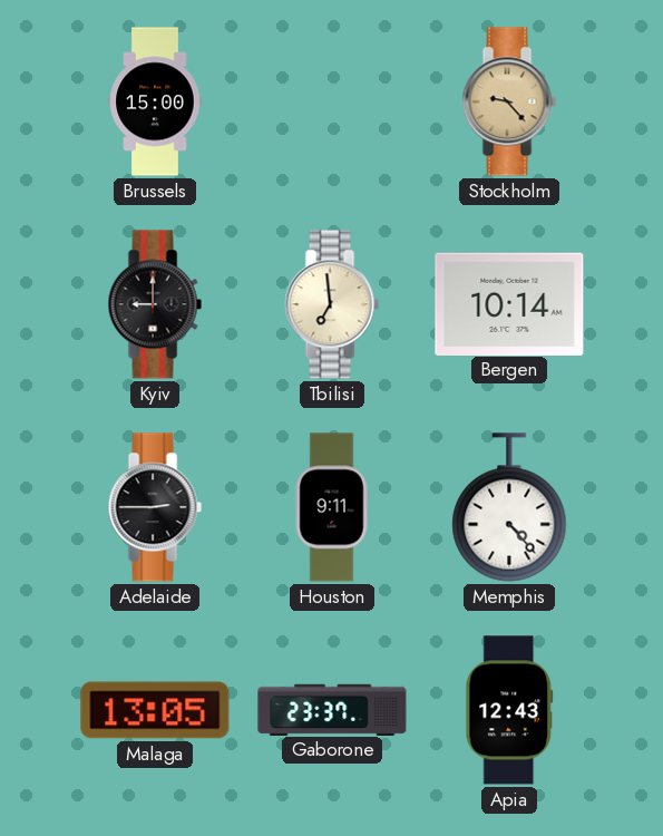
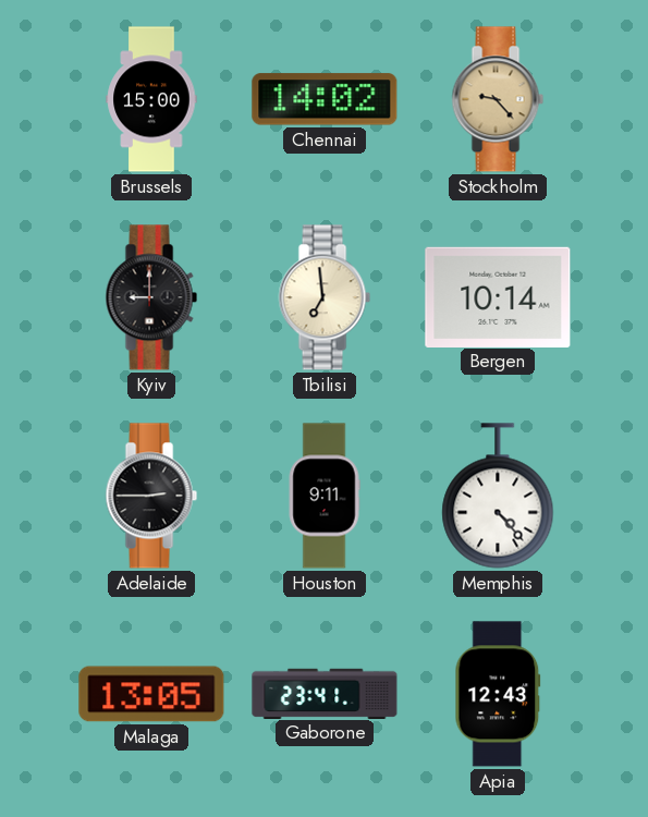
Chennai: none -> 14:02 (325, 99)
Gaborone: 23:37 -> 23:41 (325, 693)
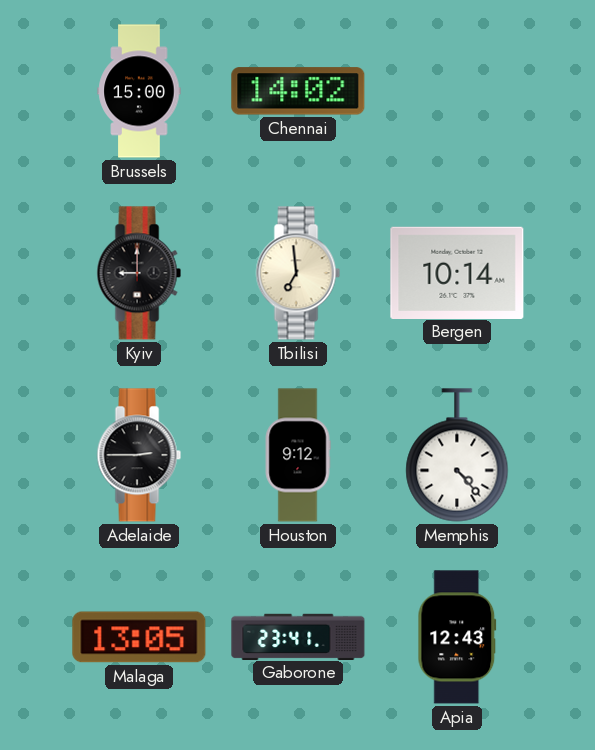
Stockholm: 9:23 -> none (498, 99)
Houston: 9:11 -> 9:12 (298, 455)
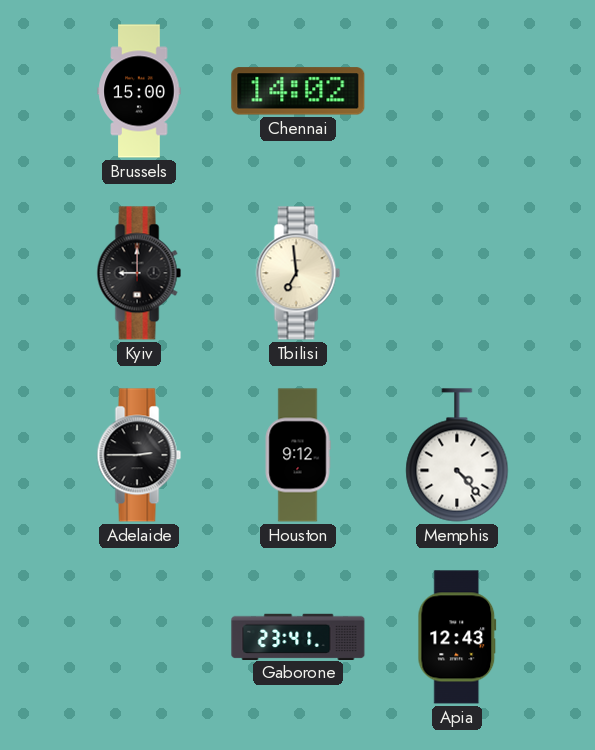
Bergen: 10:14 -> none (457, 272)
Malaga: 13:05 -> none (139, 637)
